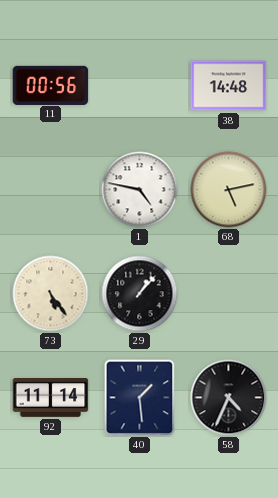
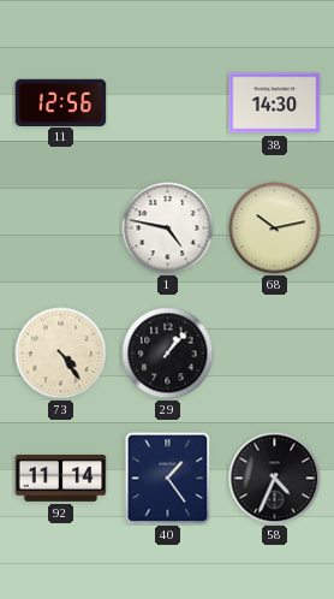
11: 00:56 -> 12:56 (61, 102)
38: 14:48 -> 14:30 (275, 103)
68: 5:13 -> 10:13 (275, 229)
73: 5:24 -> 4:24 (61, 354)
40: 1:29 -> 1:24 (168, 479)
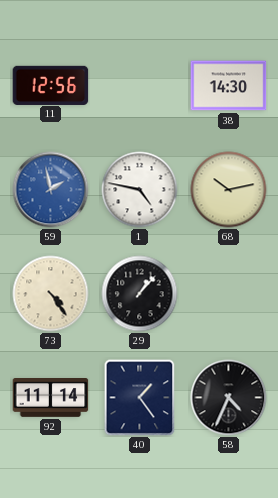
59: none -> 1:58 (51, 190)
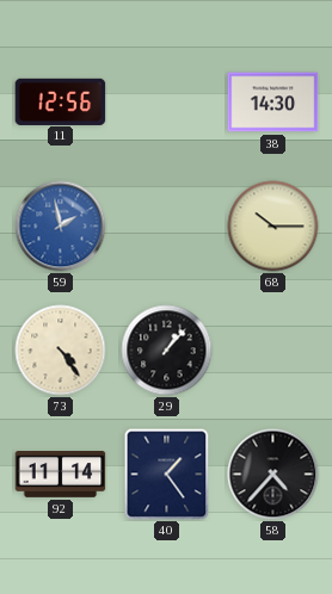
1: 4:47 -> none (140, 190)
68: 10:13 -> 10:15 (273, 227)
58: 4:34 -> 4:37 (273, 475)
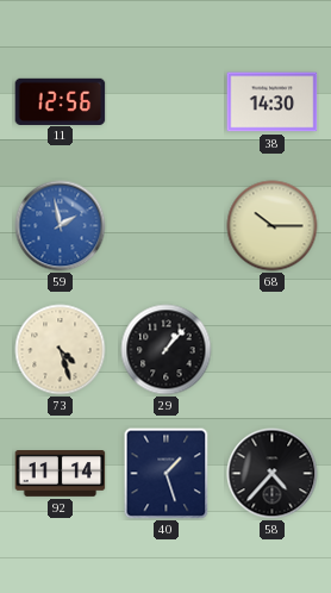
73: 4:24 -> 4:27 (61, 350)
40: 1:24 -> 1:27 (167, 474)
